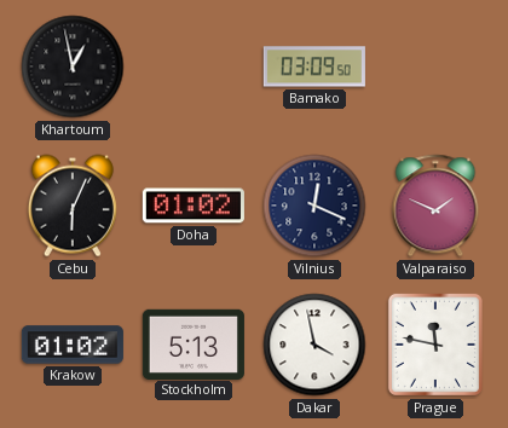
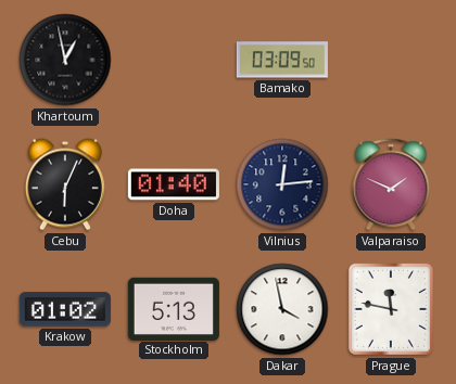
Doha: 01:02 -> 01:40 (174, 184)
Vilnius: 12:19 -> 12:14 (282, 184)
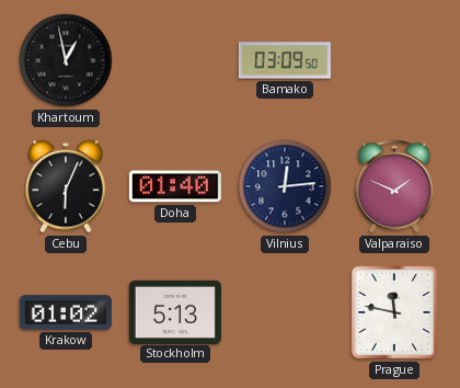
Dakar: 3:58 -> none (282, 309)
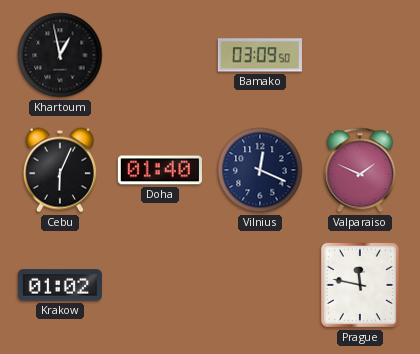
Vilnius: 12:14 -> 12:19 (260, 170)
Stockholm: 5:13 -> none (175, 311)
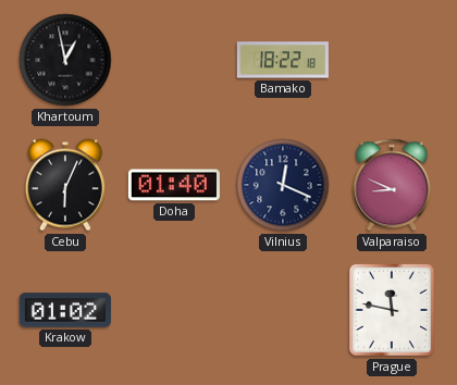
Bamako: 03:09 -> 18:22 (283, 60)
Valparaiso: 1:49 -> 8:49 (392, 185)
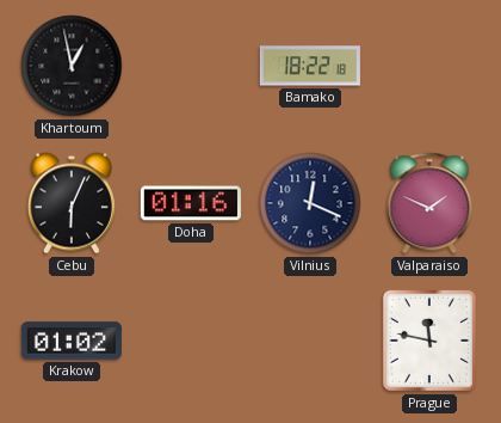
Doha: 01:40 -> 01:16 (191, 203)
Valparaiso: 8:49 -> 1:49 (429, 203)
